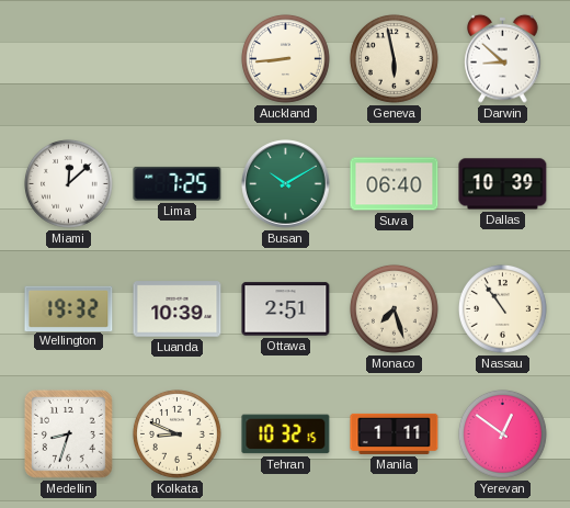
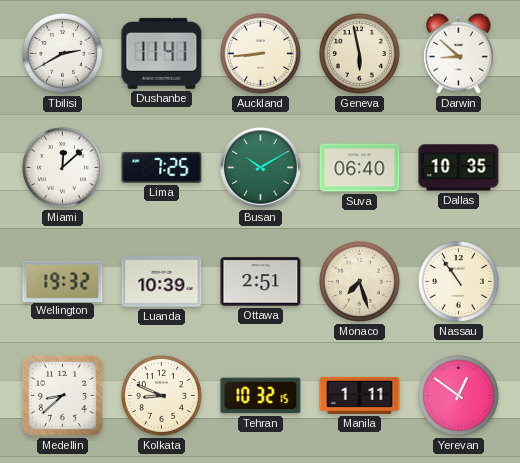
Tbilisi: none -> 2:40 (62, 53)
Dushanbe: none -> 11:41 (162, 53)
Dallas: 10:39 -> 10:35 (459, 168)
Medellin: 8:33 -> 8:38 (62, 395)
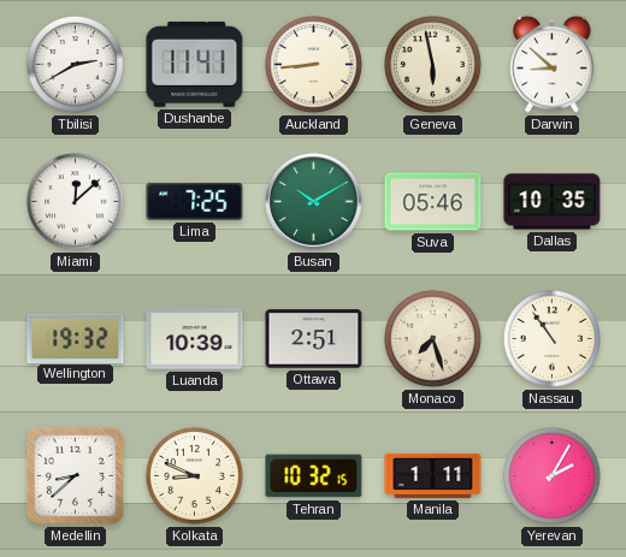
Suva: 06:40 -> 05:46 (433, 202)
Yerevan: 12:51 -> 2:05 (551, 475)
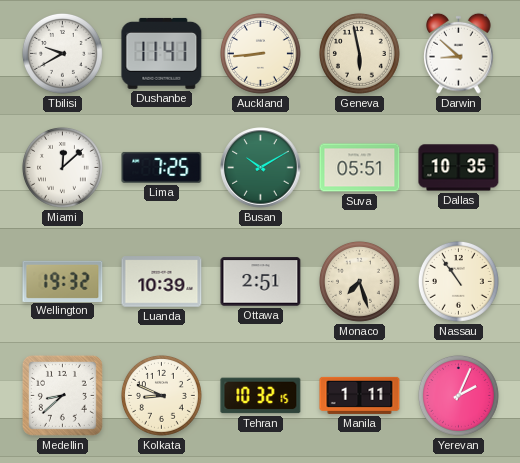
Tbilisi: 2:40 -> 9:40 (62, 53)
Suva: 05:46 -> 05:51 (360, 168)
Yerevan: 2:05 -> 2:04 (458, 395)
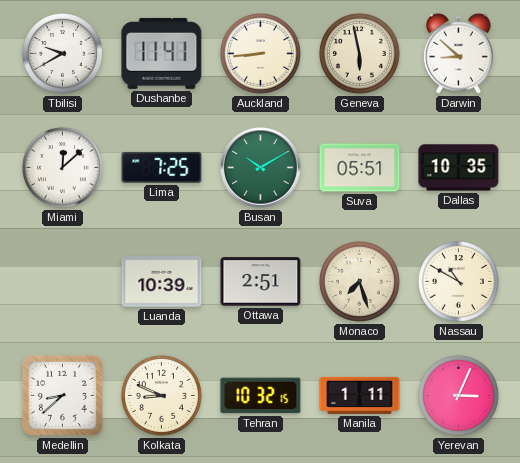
Wellington: 19:32 -> none (63, 281)
Nassau: 10:54 -> 10:50 (458, 281)
Yerevan: 2:04 -> 3:04 (458, 395)
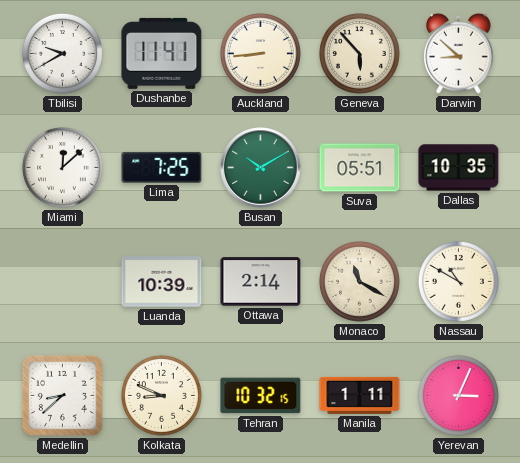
Geneva: 5:58 -> 5:53 (359, 53)
Ottawa: 2:51 -> 2:14 (261, 282)
Monaco: 7:27 -> 11:20 (359, 281)
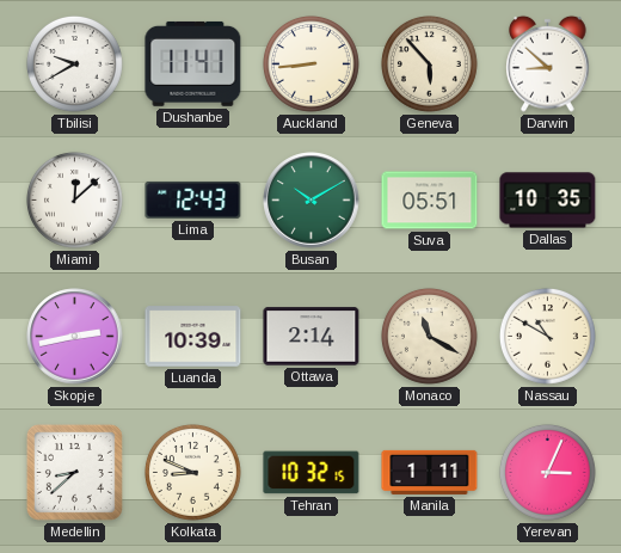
Lima: 7:25 -> 12:43 (193, 199)
Skopje: none -> 2:43 (75, 337)
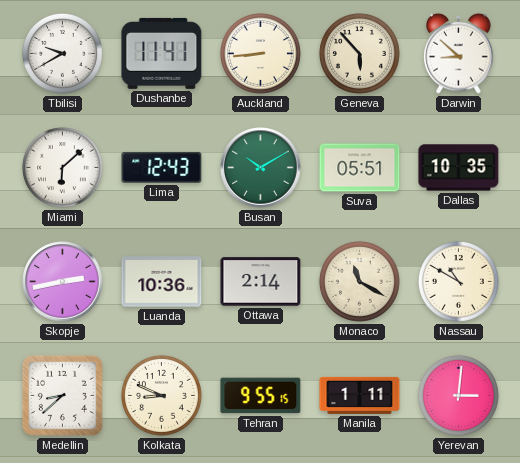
Miami: 12:08 -> 6:08 (62, 167)
Luanda: 10:39 -> 10:36 (162, 282)
Tehran: 10:32 -> 9:55 (261, 396)
Yerevan: 3:04 -> 3:01 (458, 395)
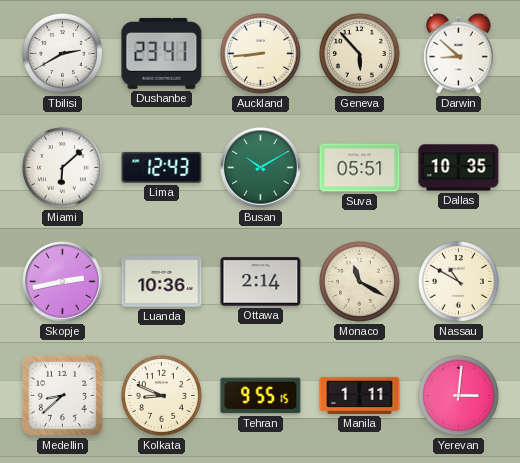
Tbilisi: 9:40 -> 2:40 (62, 53)
Dushanbe: 11:41 -> 23:41 (162, 53)
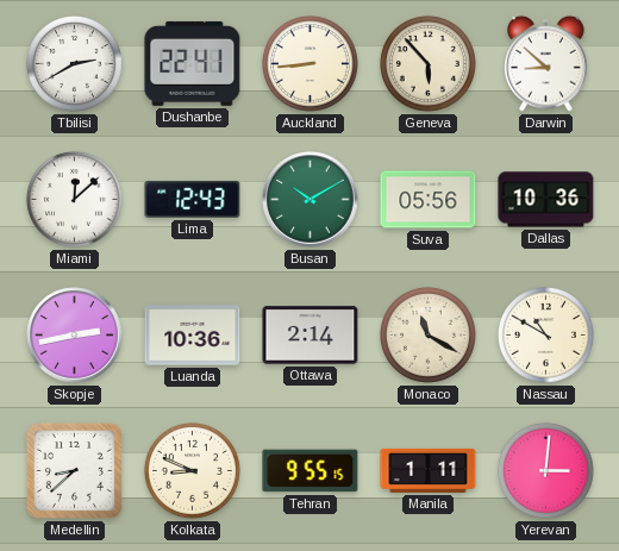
Dushanbe: 23:41 -> 22:41 (193, 63)
Miami: 6:08 -> 12:08 (74, 199)
Suva: 05:51 -> 05:56 (429, 200)
Dallas: 10:35 -> 10:36 (546, 200)
